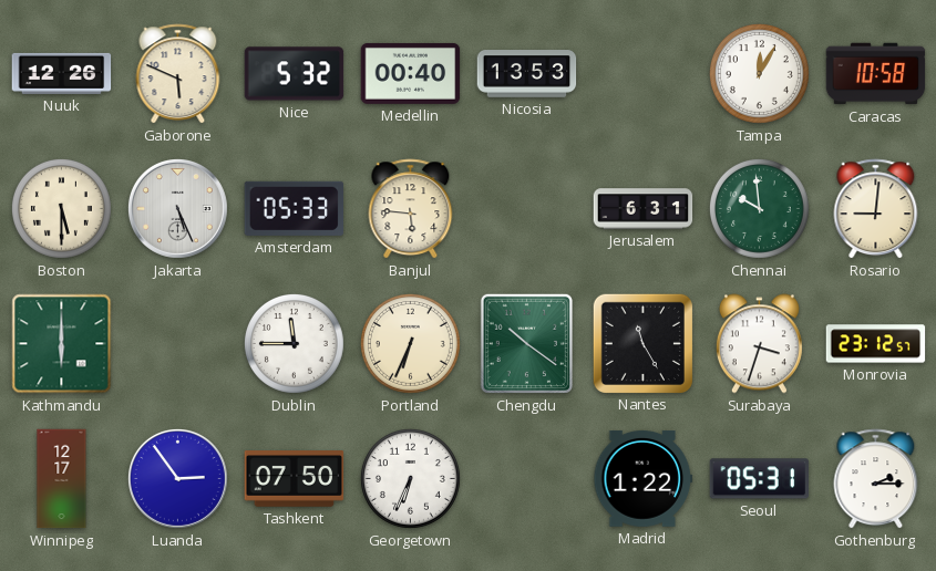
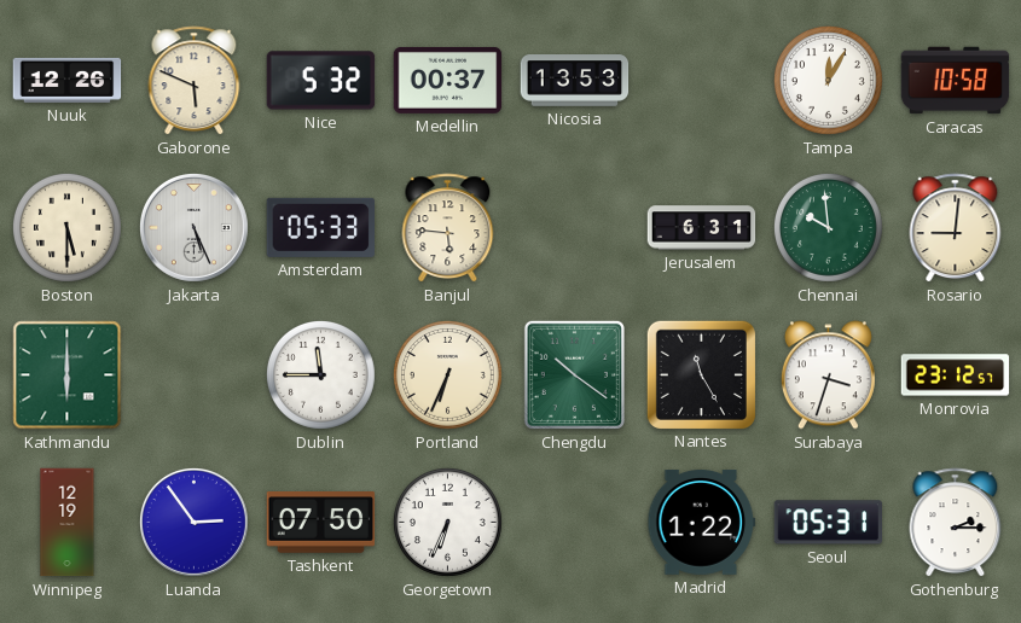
Medellin: 00:40 -> 00:37 (448, 80)
Winnipeg: 12:17 -> 12:19 (68, 523)
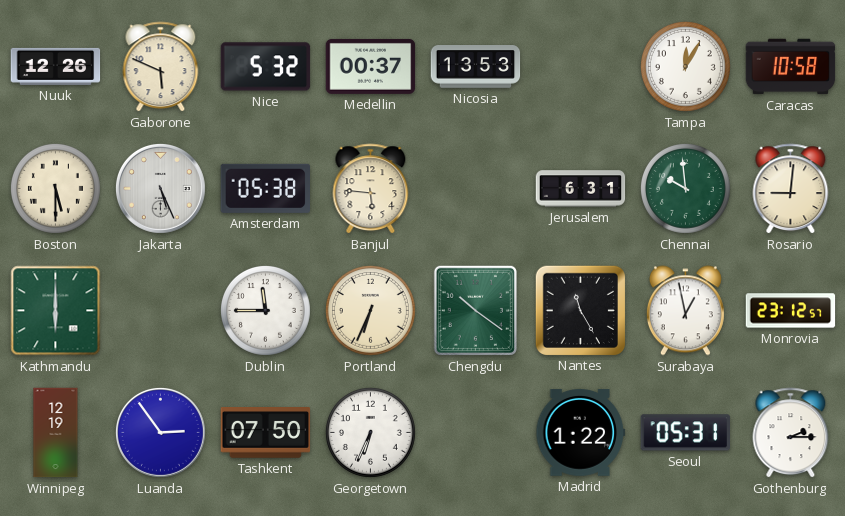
Amsterdam: 05:33 -> 05:38 (265, 188)
Surabaya: 3:33 -> 12:58 (685, 311)
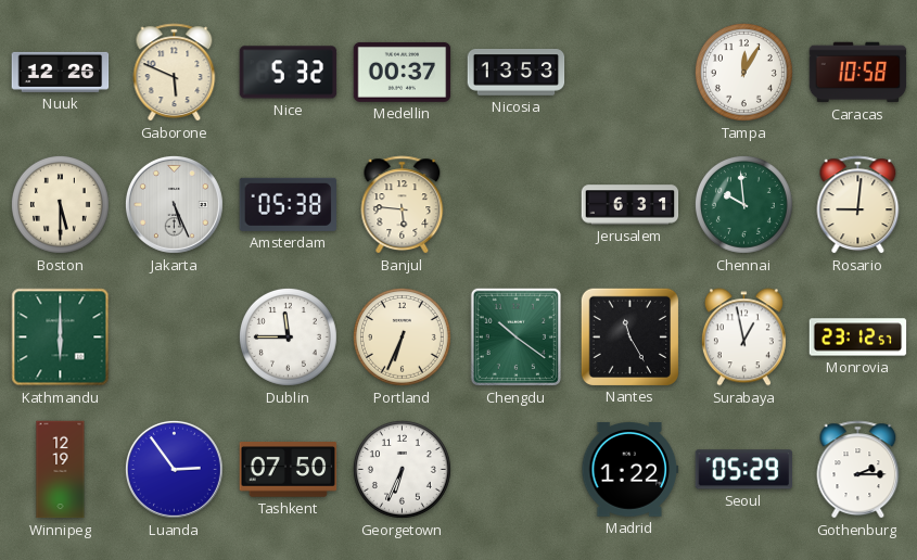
Seoul: 05:31 -> 05:29 (743, 470)
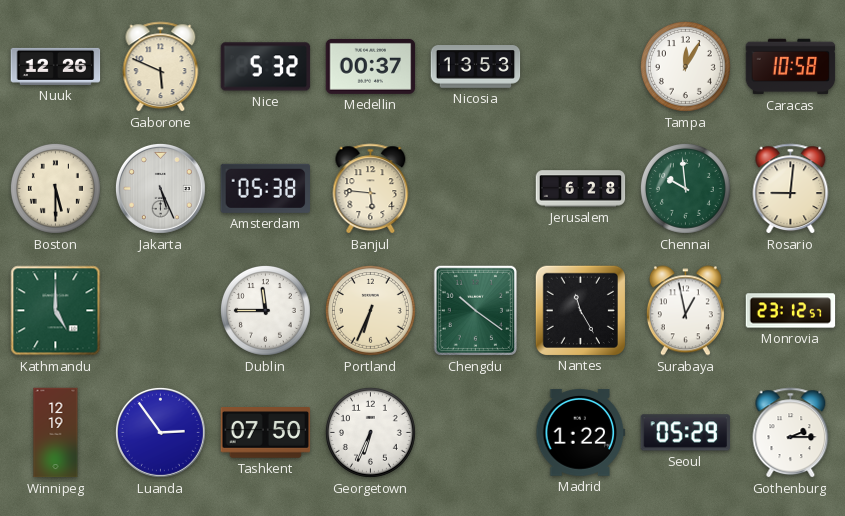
Jerusalem: 6:31 -> 6:28 (581, 189)
Kathmandu: 6:00 -> 5:00 (56, 311)
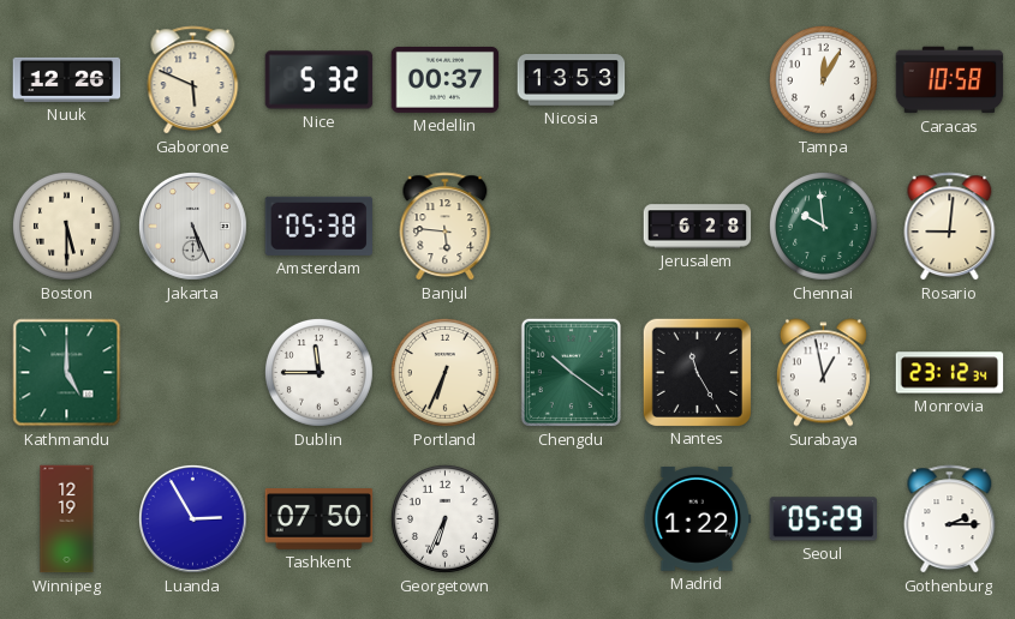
Monrovia: 23:12:57 -> 23:12:34 (950, 373)
Luanda: 2:54 -> 2:55 (192, 518)
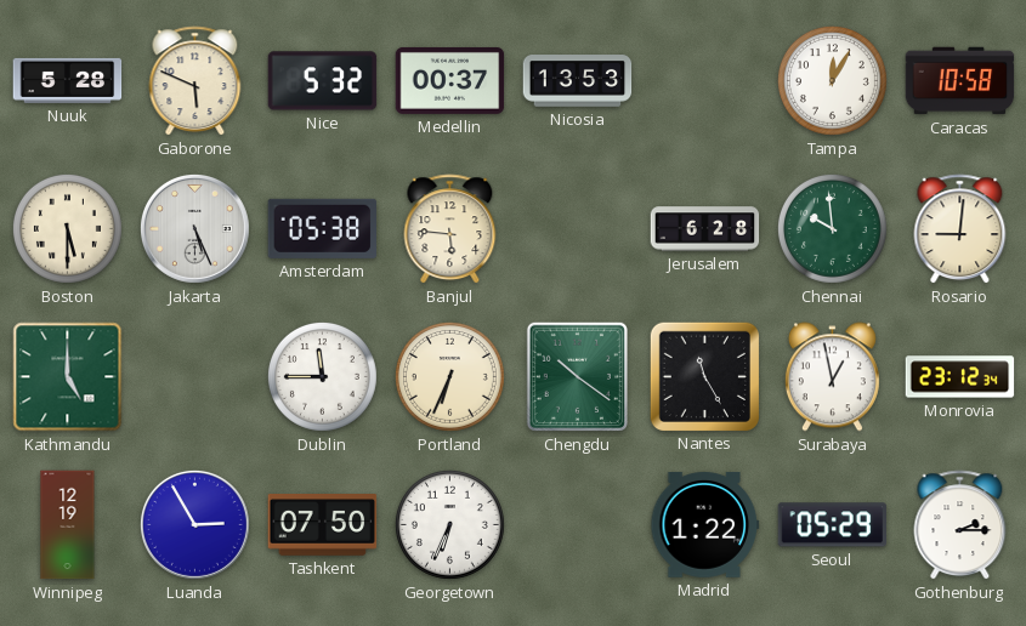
Nuuk: 12:26 -> 5:28 (68, 80)
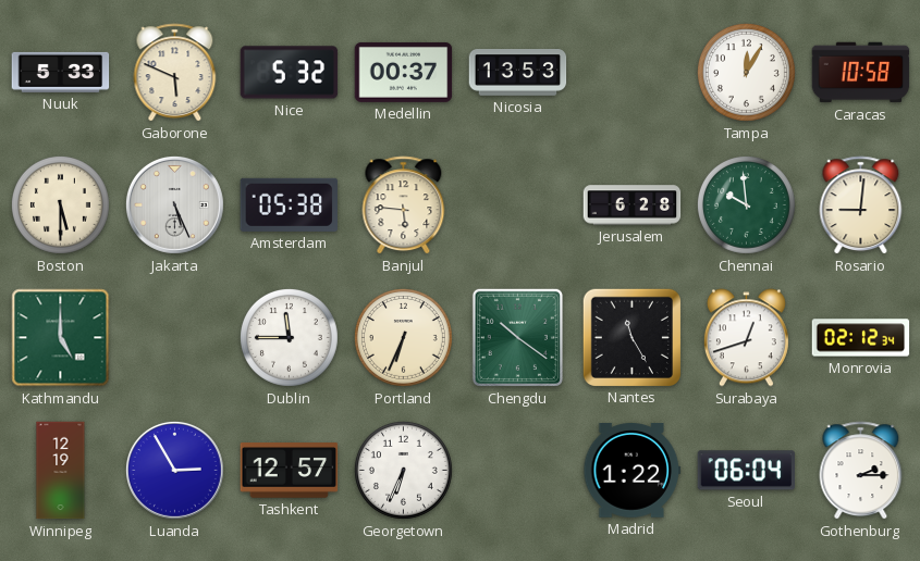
Nuuk: 5:28 -> 5:33 (61, 72)
Surabaya: 12:58 -> 12:42 (746, 338)
Monrovia: 23:12 -> 02:12 (861, 338)
Tashkent: 07:50 -> 12:57 (290, 471)
Seoul: 05:29 -> 06:04 (746, 471)
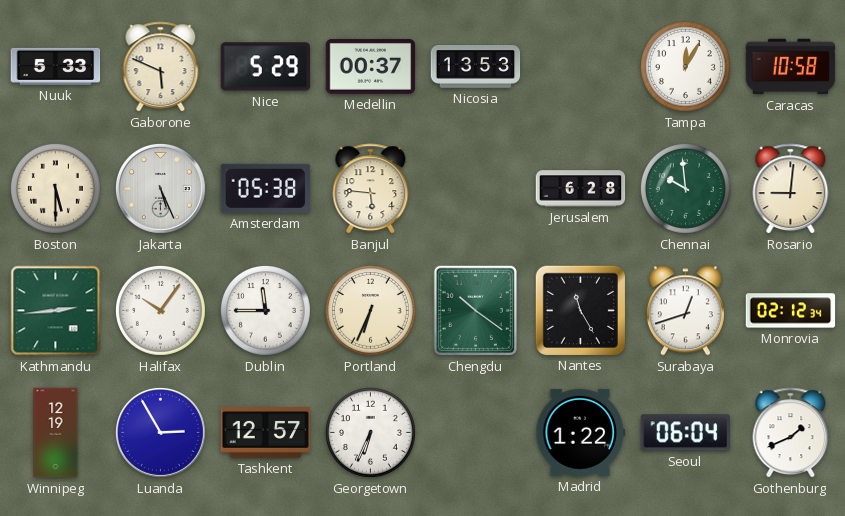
Nice: 5:32 -> 5:29 (266, 67)
Kathmandu: 5:00 -> 2:44 (56, 311)
Halifax: none -> 10:06 (160, 310)
Gothenburg: 2:15 -> 1:41 (791, 433)
